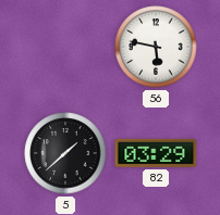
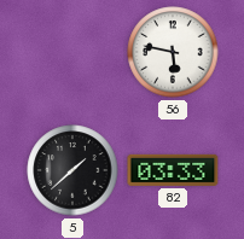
82: 03:29 -> 03:33 (173, 170)
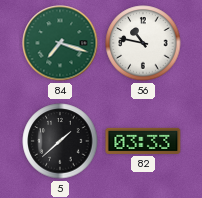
84: none -> 7:18 (60, 43)
56: 5:47 -> 10:47 (143, 43)
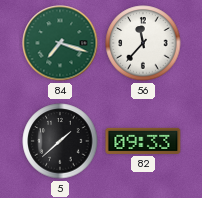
56: 10:47 -> 11:37 (143, 43)
82: 03:33 -> 09:33 (143, 141)
